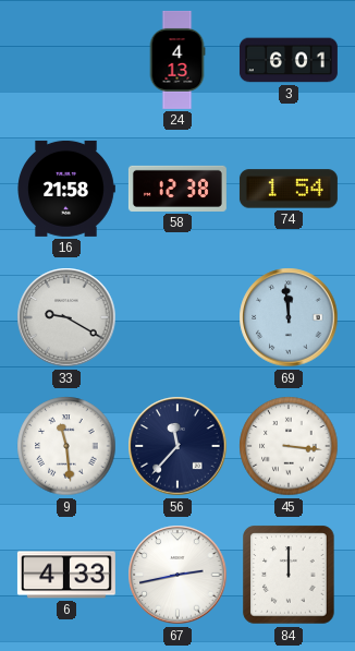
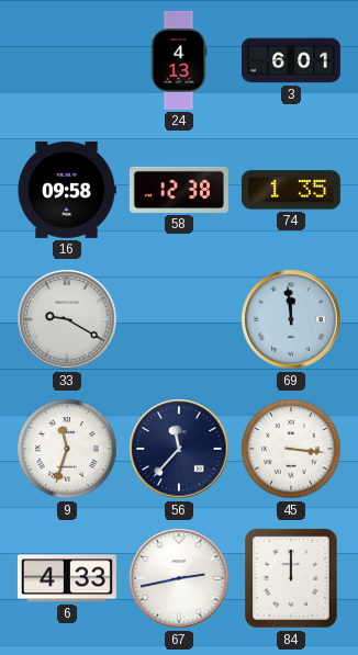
16: 21:58 -> 09:58 (67, 190)
74: 1:54 -> 1:35 (291, 190)
9: 11:29 -> 11:33 (67, 449)
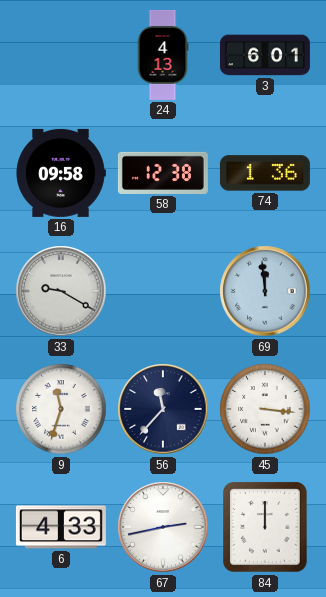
74: 1:35 -> 1:36 (265, 173)
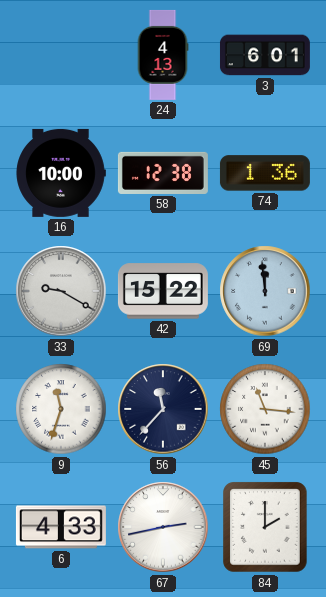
16: 09:58 -> 10:00 (61, 173)
42: none -> 15:22 (163, 291)
45: 3:16 -> 11:16 (265, 409)
84: 12:00 -> 2:00 (265, 527)
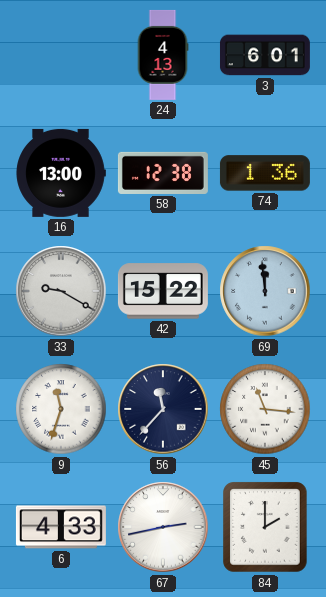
16: 10:00 -> 13:00 (61, 173)
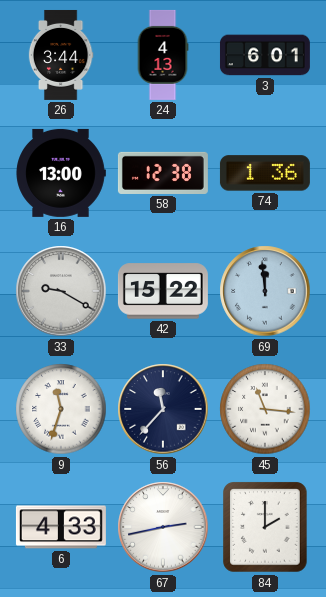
26: none -> 3:44 (61, 55)
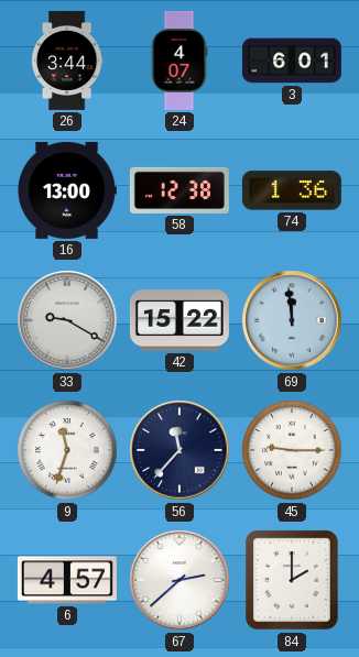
24: 4:13 -> 4:07 (179, 61)
45: 11:16 -> 9:15 (292, 450)
6: 4:33 -> 4:57 (67, 580)
67: 2:43 -> 2:38 (179, 580)
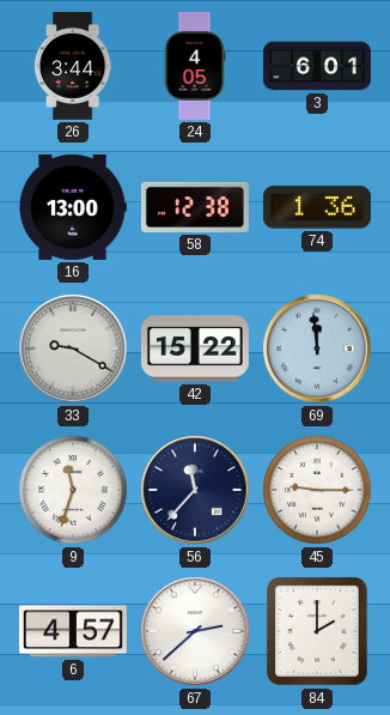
24: 4:07 -> 4:05 (195, 66)
